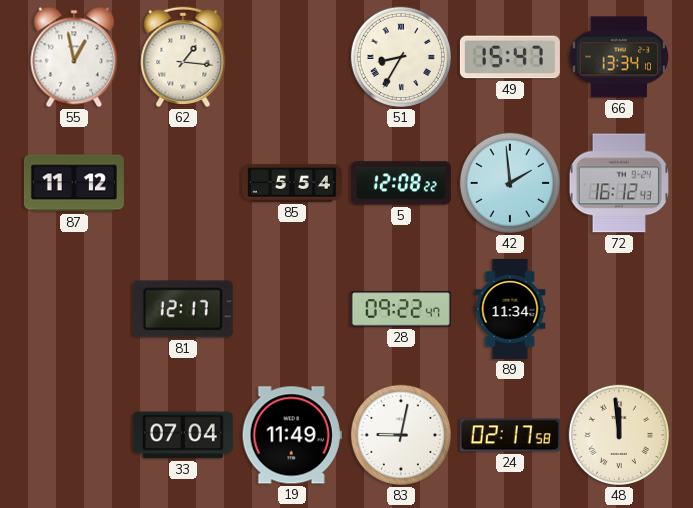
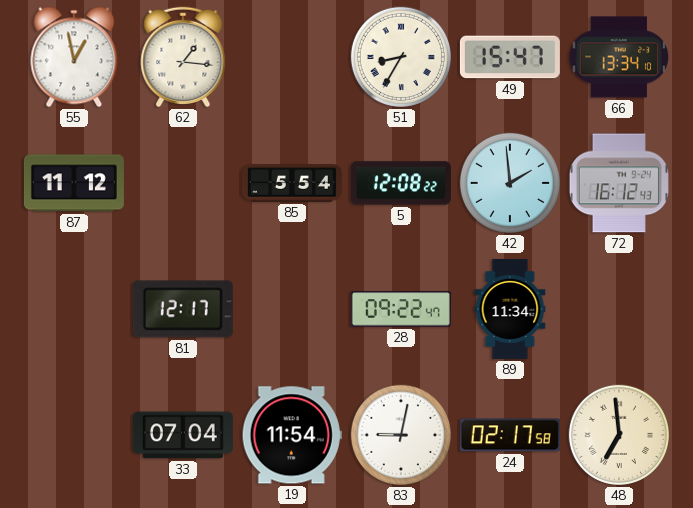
19: 11:49 -> 11:54 (292, 435)
48: 11:59 -> 6:59 (619, 435)
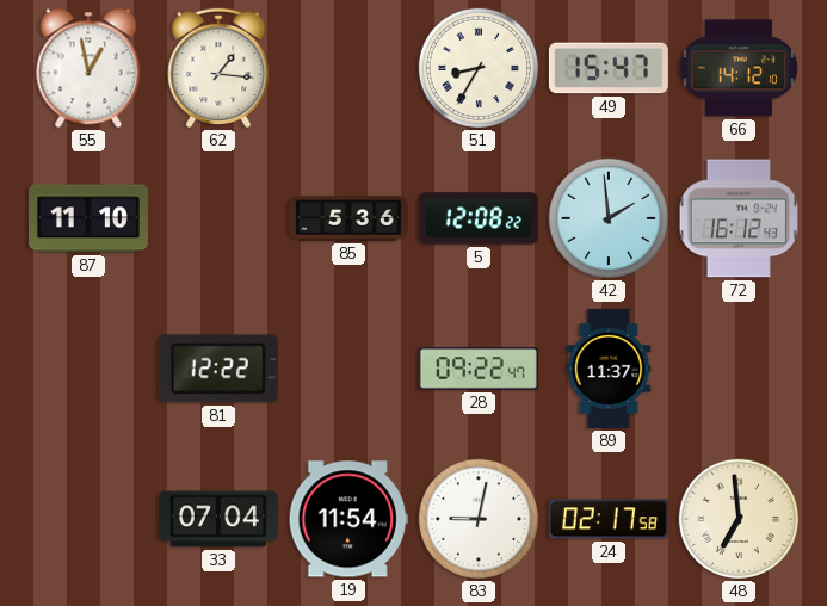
66: 13:34 -> 14:12 (739, 68)
87: 11:12 -> 11:10 (88, 218)
85: 5:54 -> 5:36 (348, 218)
81: 12:17 -> 12:22 (218, 369)
89: 11:34 -> 11:37 (609, 369)
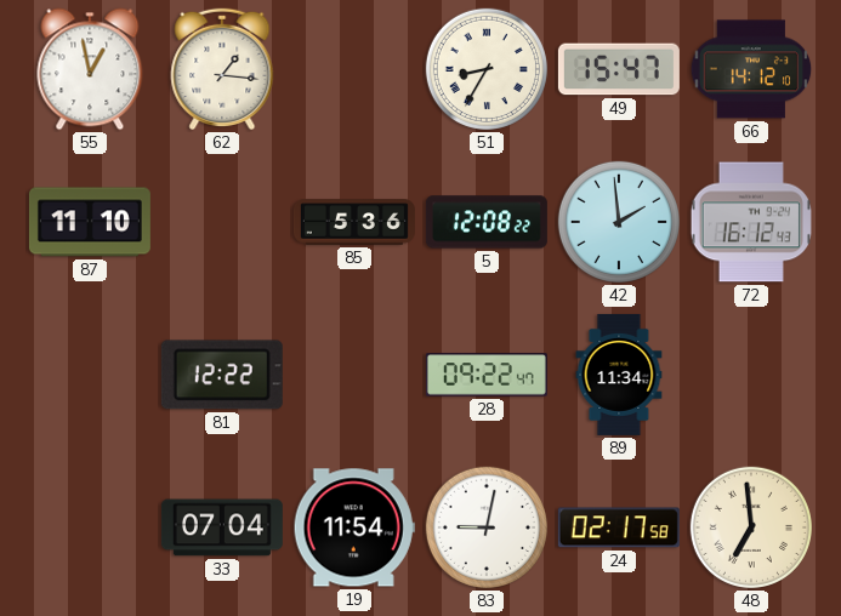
89: 11:37 -> 11:34 (619, 375)
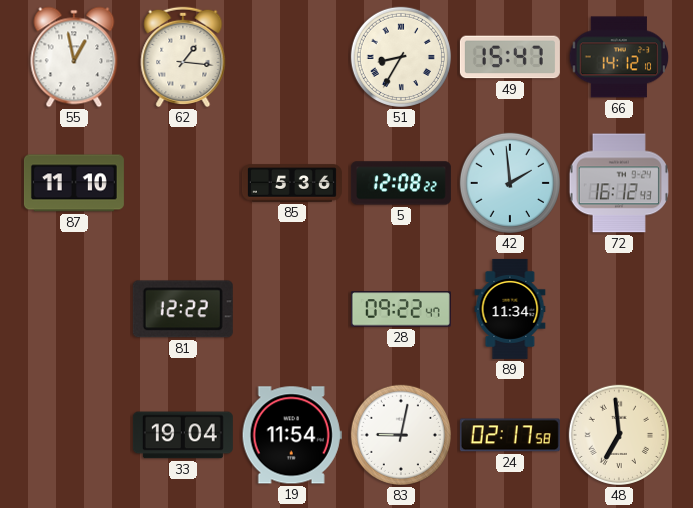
33: 07:04 -> 19:04 (183, 435)
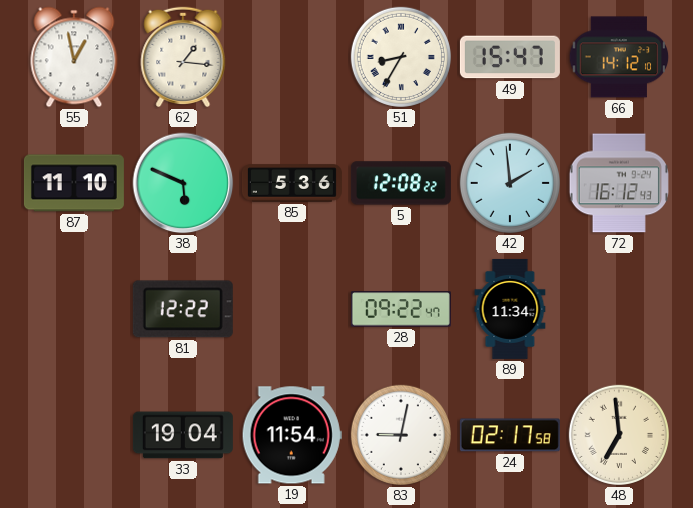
38: none -> 5:49 (183, 183)
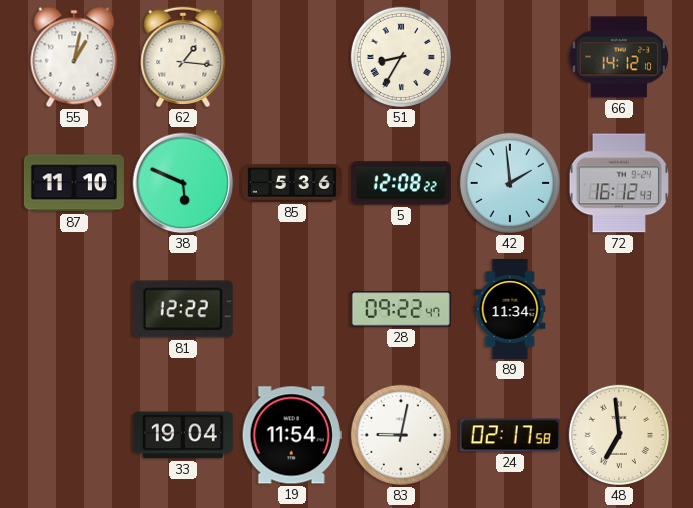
55: 12:58 -> 1:02 (74, 57)
49: 15:47 -> none (510, 57)
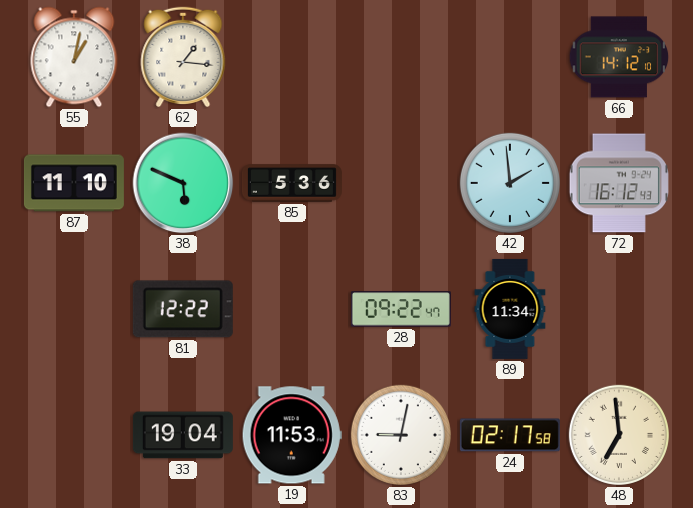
51: 8:35 -> none (401, 57)
5: 12:08 -> none (401, 183)
19: 11:54 -> 11:53 (292, 435)
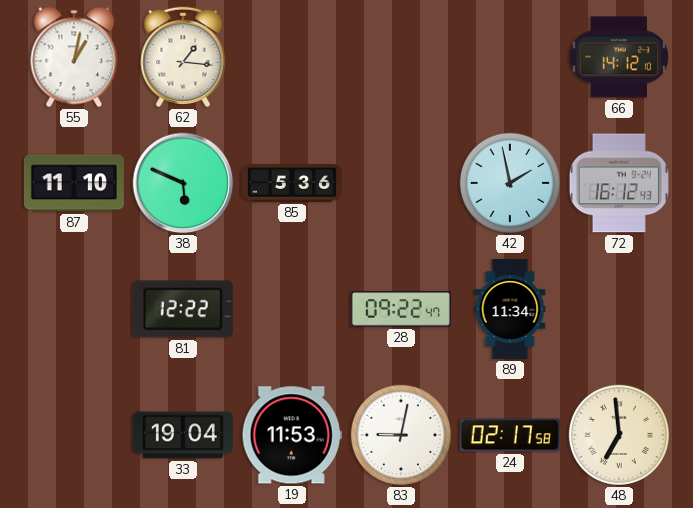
42: 1:59 -> 1:58 (510, 183)
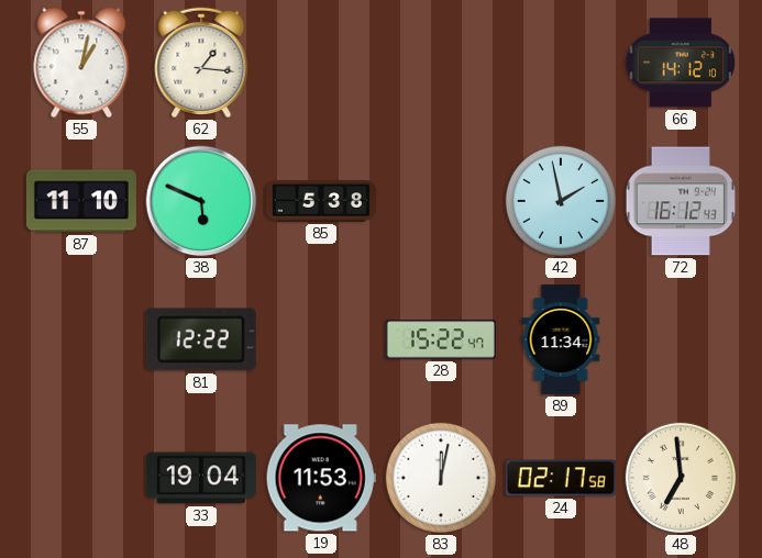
85: 5:36 -> 5:38 (321, 201)
28: 09:22 -> 15:22 (441, 339)
83: 9:02 -> 12:02 (441, 478)
